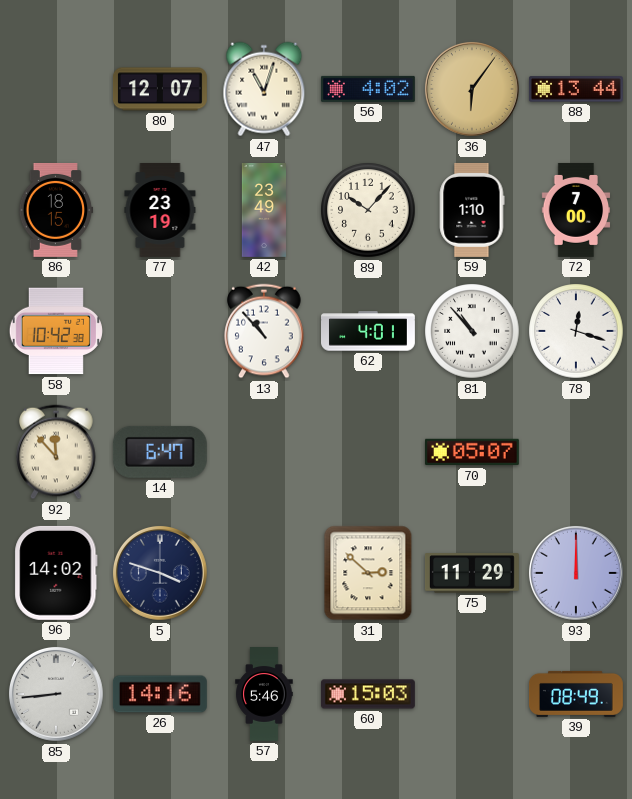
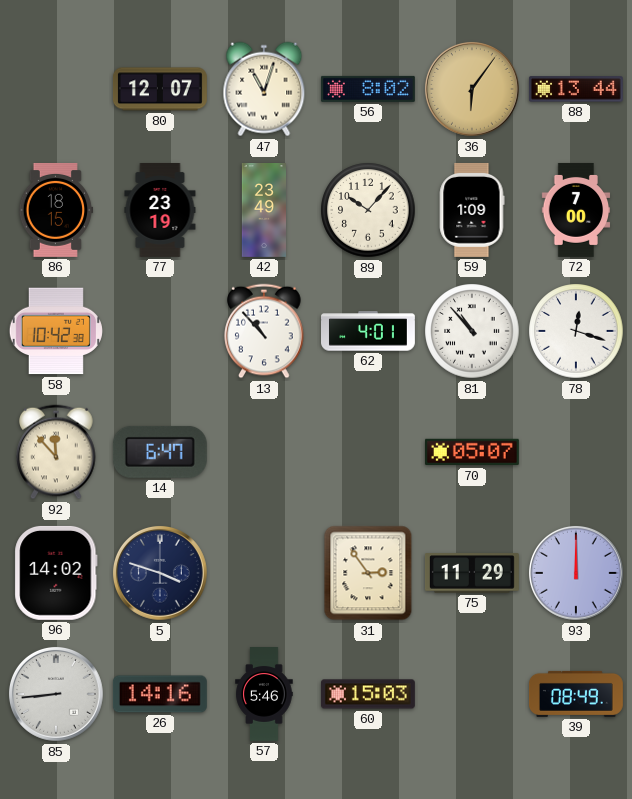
56: 4:02 -> 8:02 (368, 89)
59: 1:10 -> 1:09 (472, 210)
31: 2:52 -> 2:54 (368, 573)
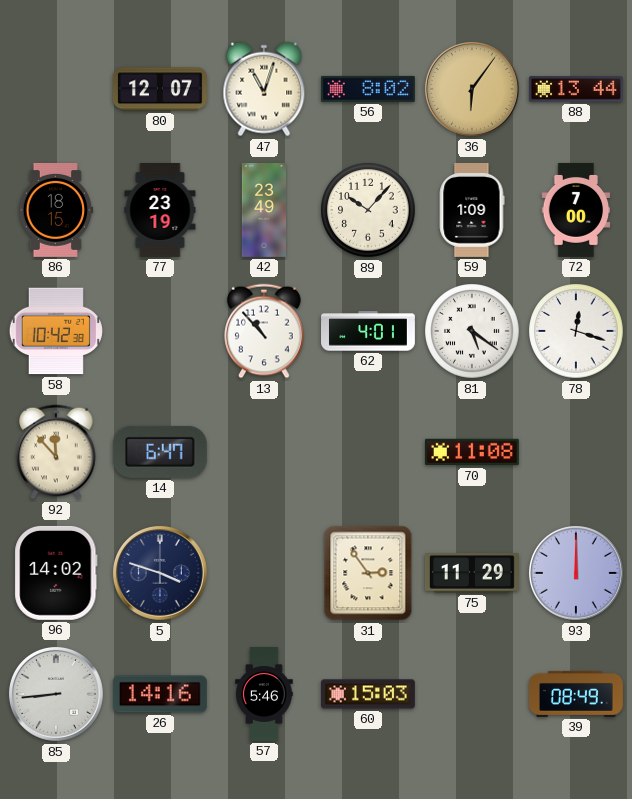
81: 10:53 -> 5:21 (472, 331)
70: 05:07 -> 11:08 (472, 452)
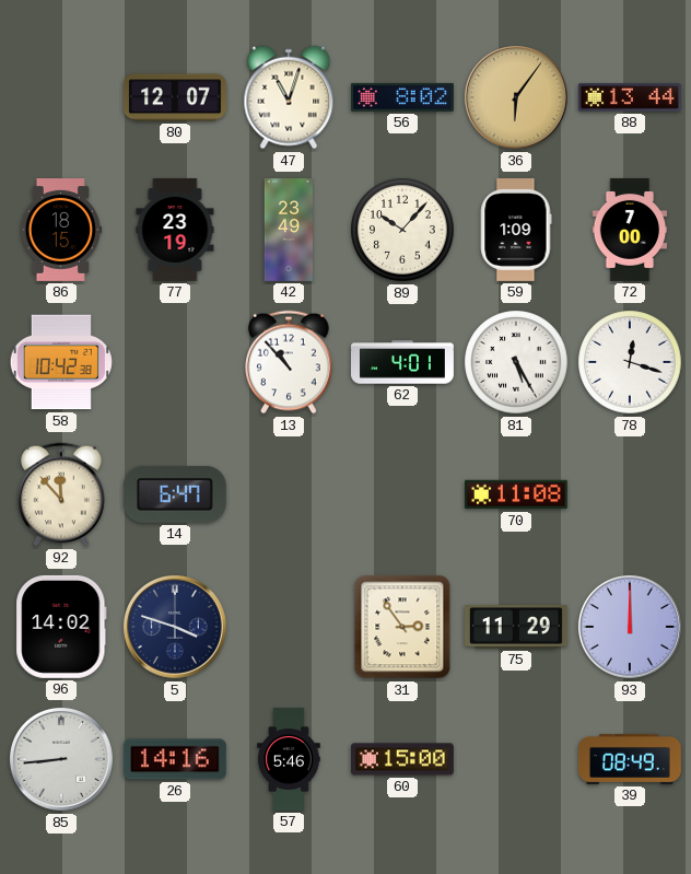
81: 5:21 -> 5:25 (516, 362)
60: 15:03 -> 15:00 (402, 759)
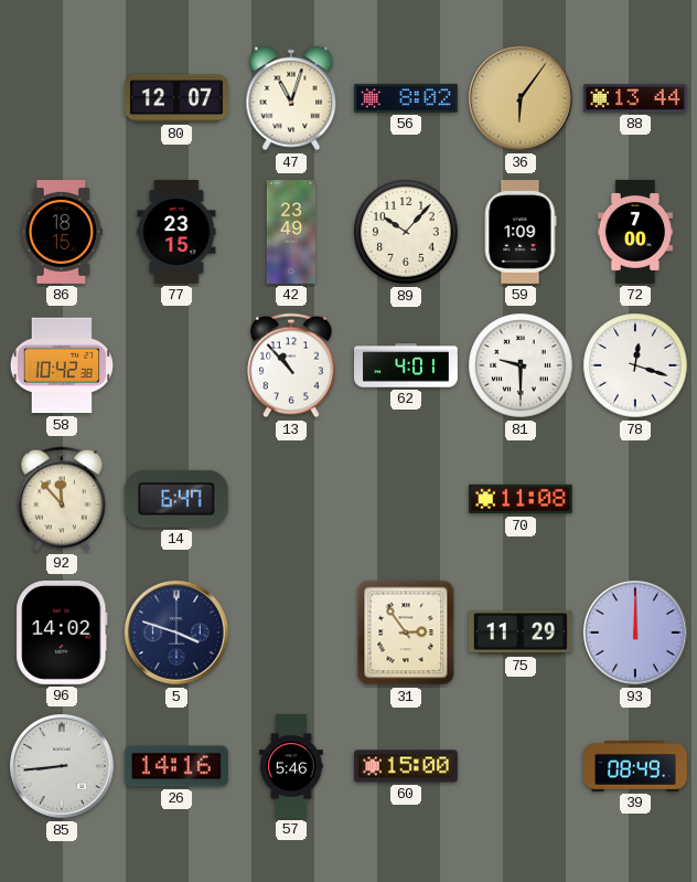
77: 23:19 -> 23:15 (176, 233)
81: 5:25 -> 9:30 (521, 365)
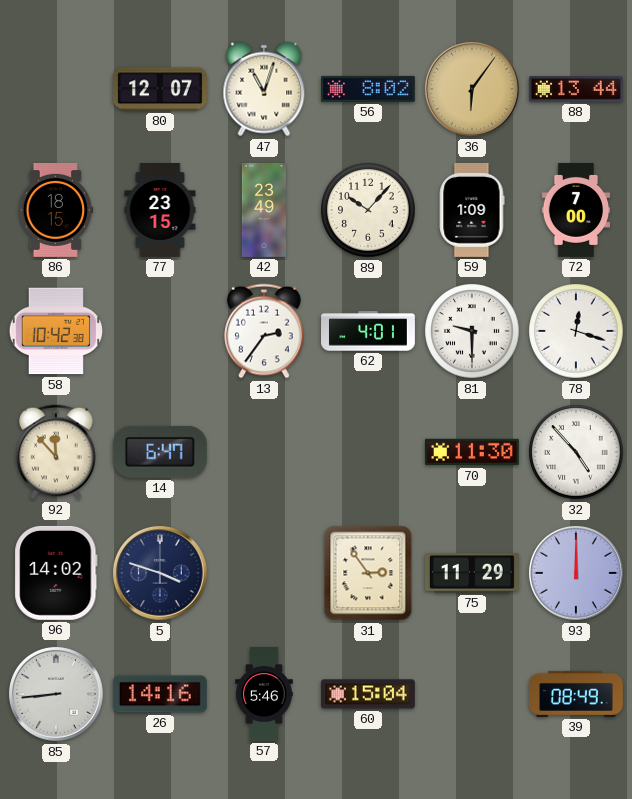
13: 10:53 -> 2:36 (264, 331)
70: 11:08 -> 11:30 (472, 452)
32: none -> 4:53 (576, 452)
60: 15:00 -> 15:04 (368, 694)
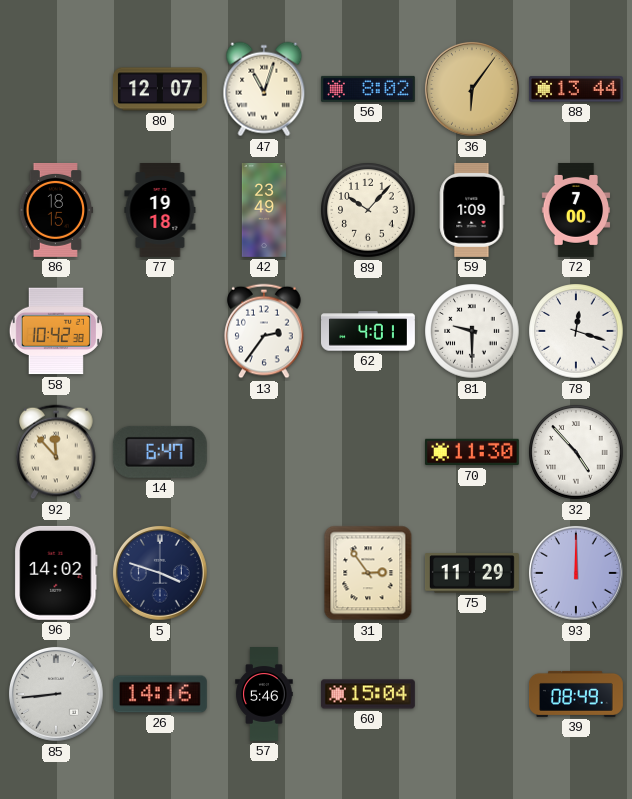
77: 23:15 -> 19:18 (160, 211)
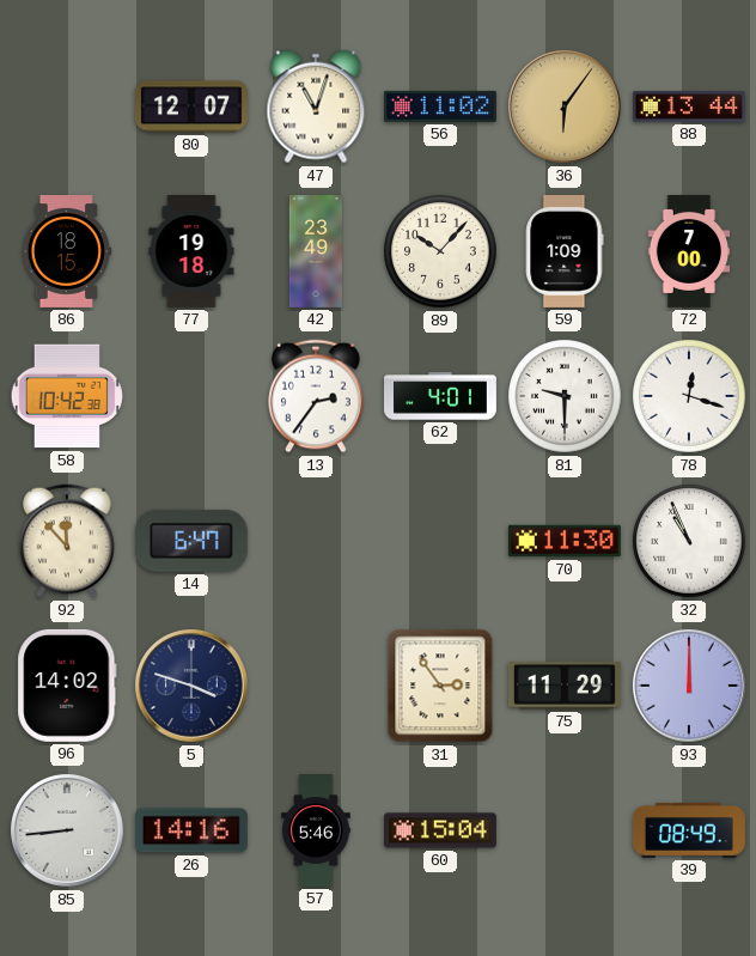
56: 8:02 -> 11:02 (440, 106)
32: 4:53 -> 10:56 (689, 541)
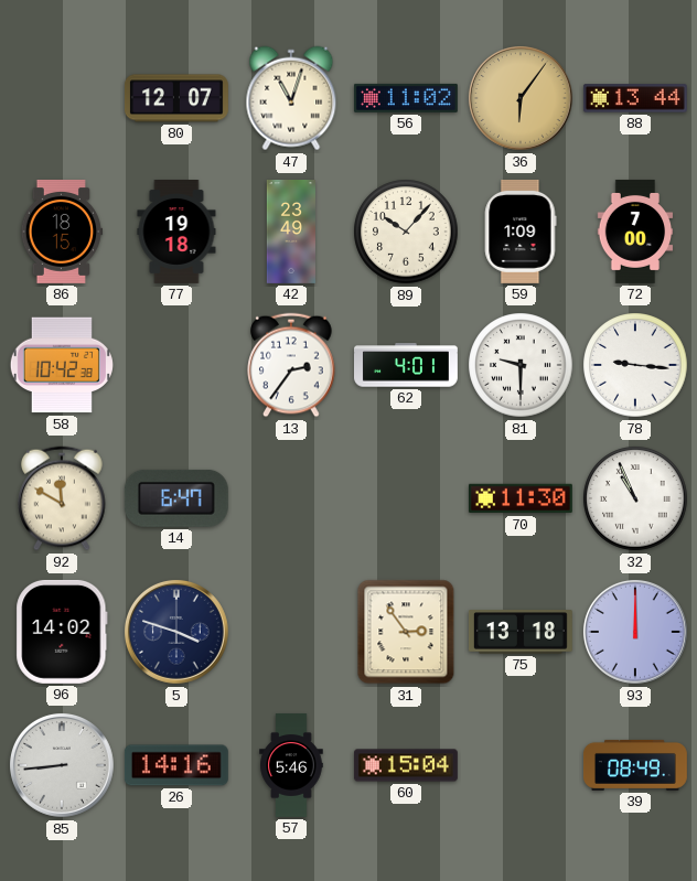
78: 12:18 -> 9:16 (635, 365)
92: 11:53 -> 11:50 (62, 498)
75: 11:29 -> 13:18 (521, 632)
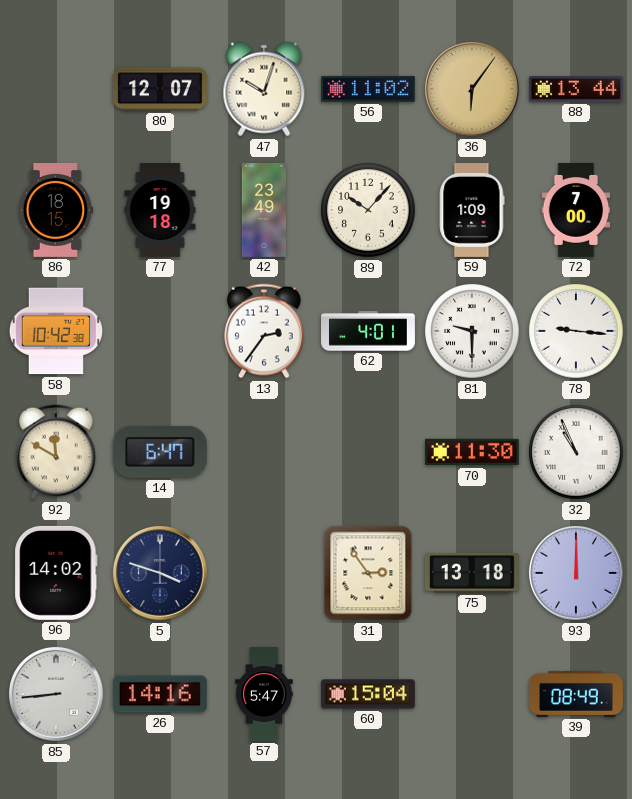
47: 11:03 -> 10:03 (264, 89)
57: 5:46 -> 5:47 (264, 695)
